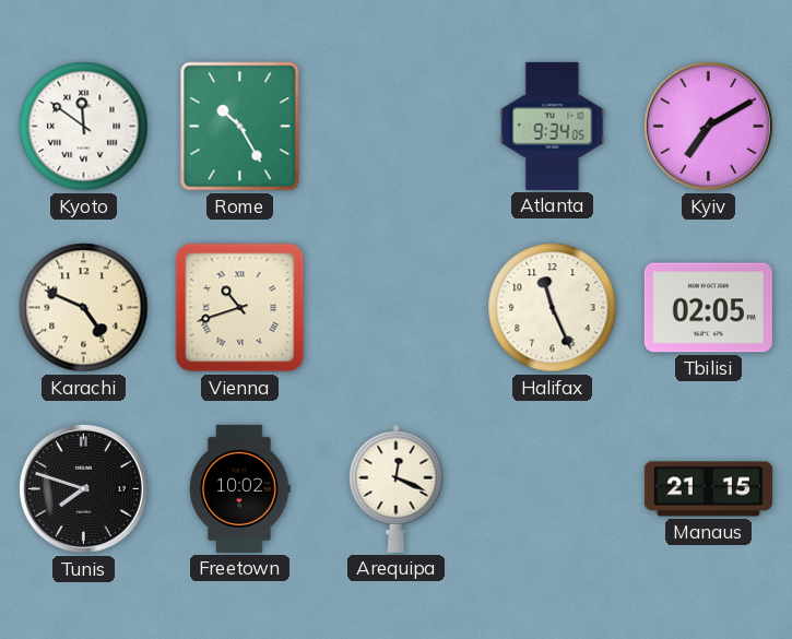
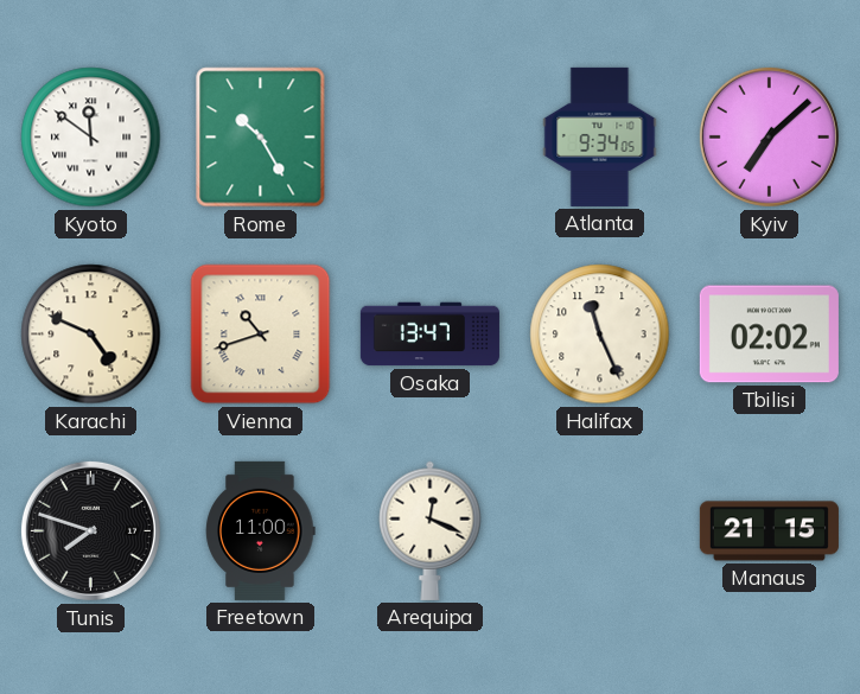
Kyiv: 7:10 -> 7:08 (769, 136)
Osaka: none -> 13:47 (429, 335)
Tbilisi: 02:05 -> 02:02 (769, 335)
Freetown: 10:02 -> 11:00 (261, 530)
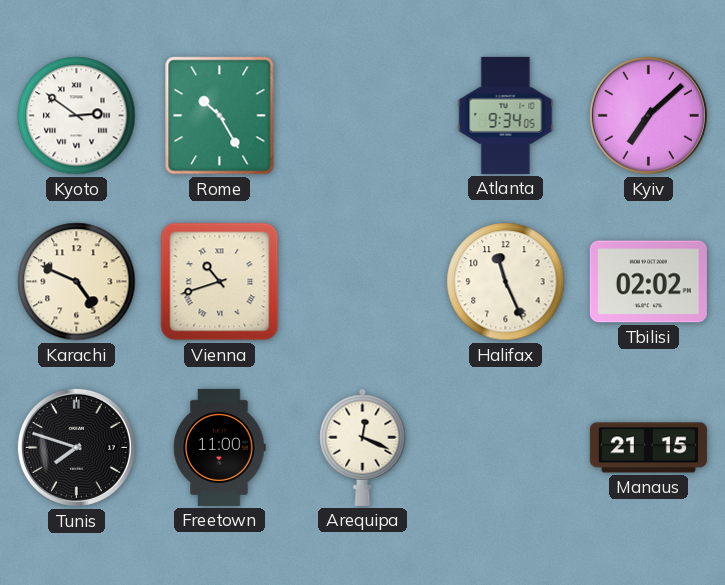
Kyoto: 11:51 -> 2:51 (77, 116)
Osaka: 13:47 -> none (429, 335)
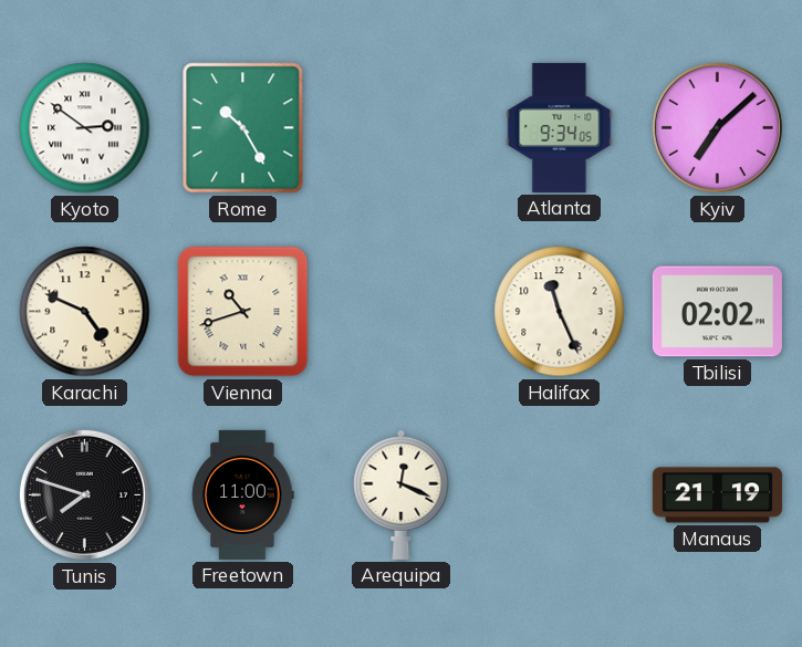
Manaus: 21:15 -> 21:19 (717, 495)
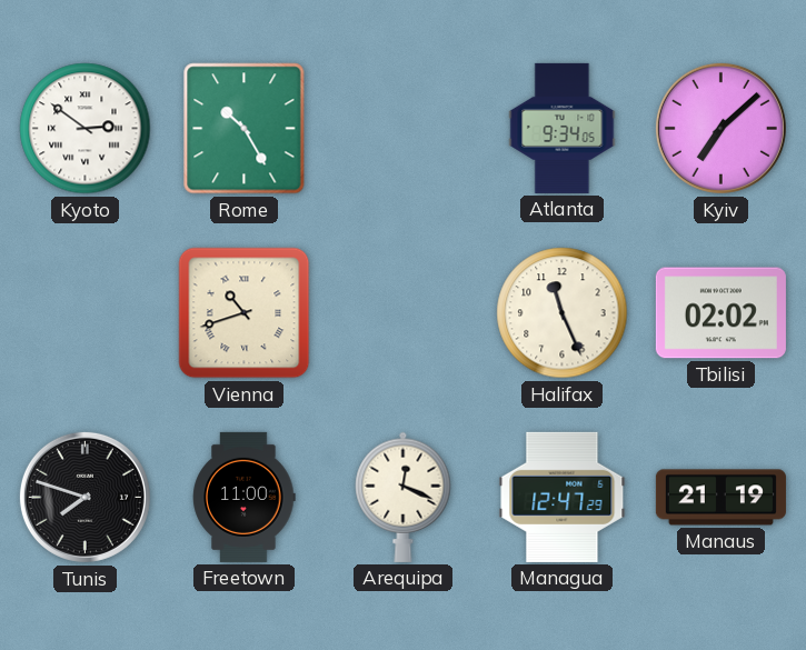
Karachi: 4:49 -> none (85, 312)
Managua: none -> 12:47 (563, 497)
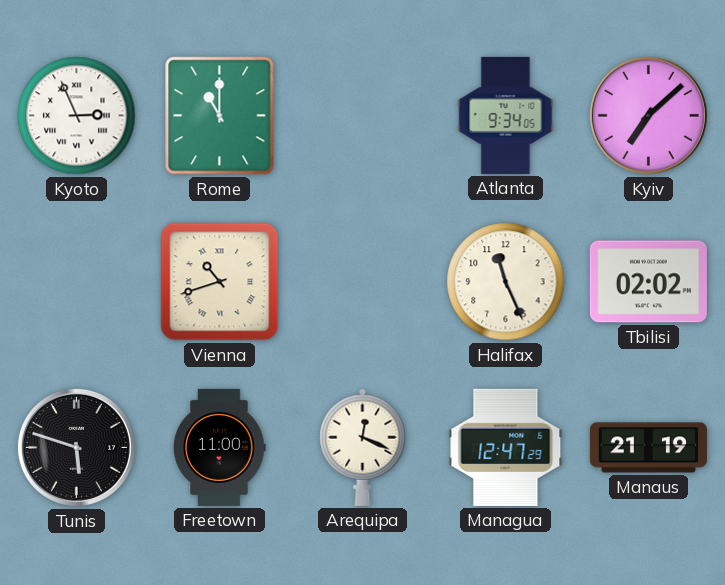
Kyoto: 2:51 -> 2:56 (77, 116)
Rome: 10:25 -> 11:00 (220, 116)
Tunis: 7:48 -> 5:48 (76, 447)
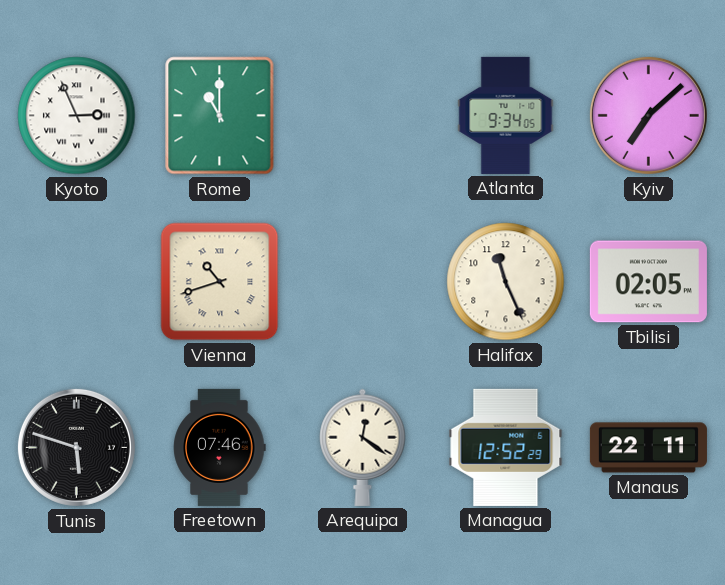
Tbilisi: 02:02 -> 02:05 (648, 282)
Freetown: 11:00 -> 07:46 (220, 447)
Arequipa: 12:19 -> 12:21 (363, 447)
Managua: 12:47 -> 12:52 (506, 447)
Manaus: 21:19 -> 22:11 (648, 448)
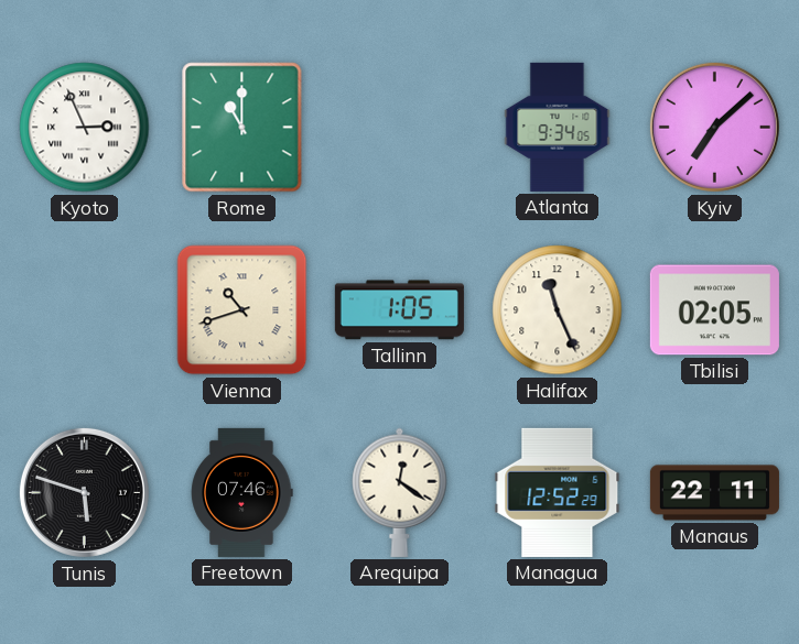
Tallinn: none -> 1:05 (399, 310)
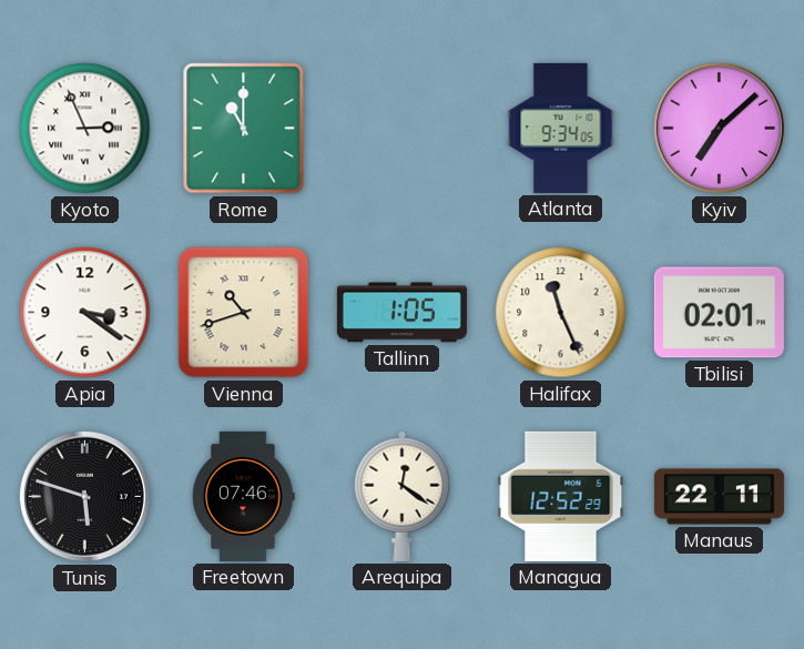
Apia: none -> 3:21 (85, 313)
Tbilisi: 02:05 -> 02:01 (719, 313)
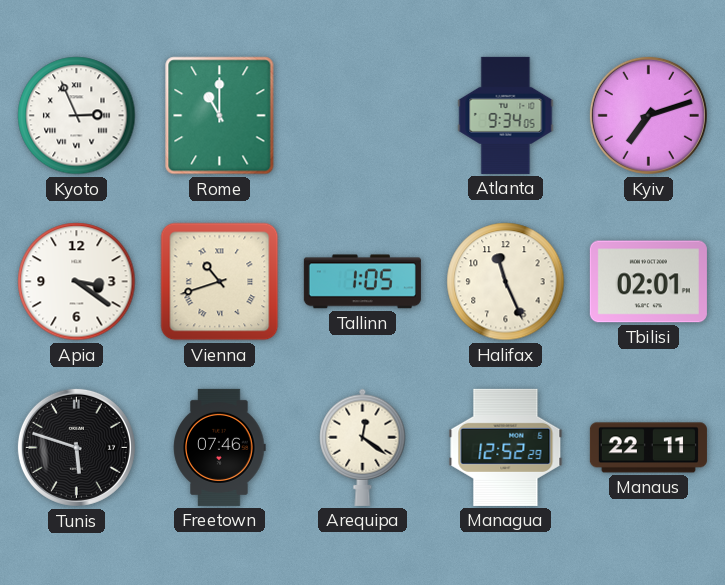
Kyiv: 7:08 -> 7:12 (648, 115)
